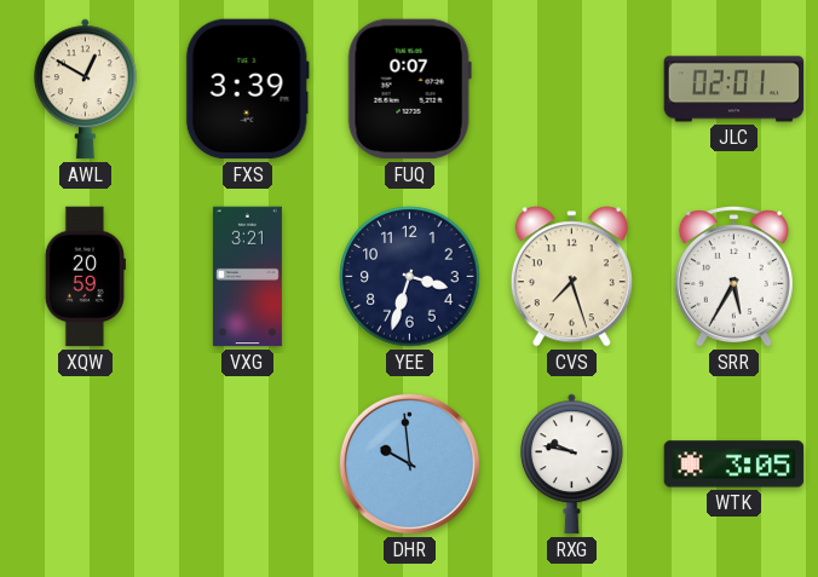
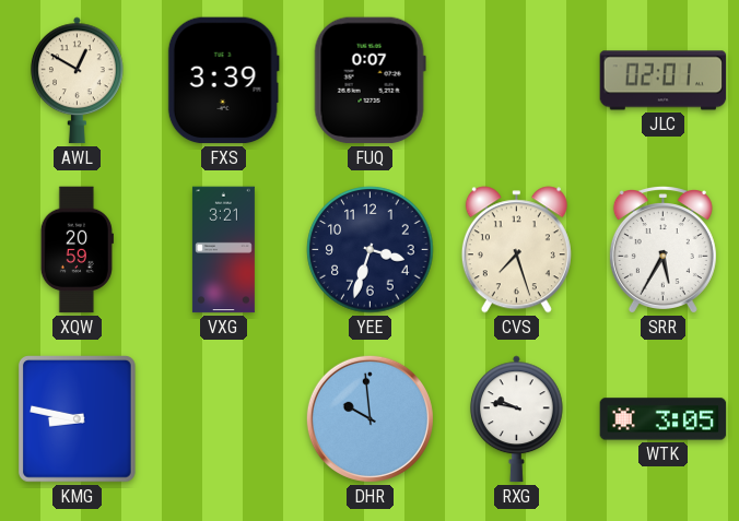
KMG: none -> 8:47 (77, 419)
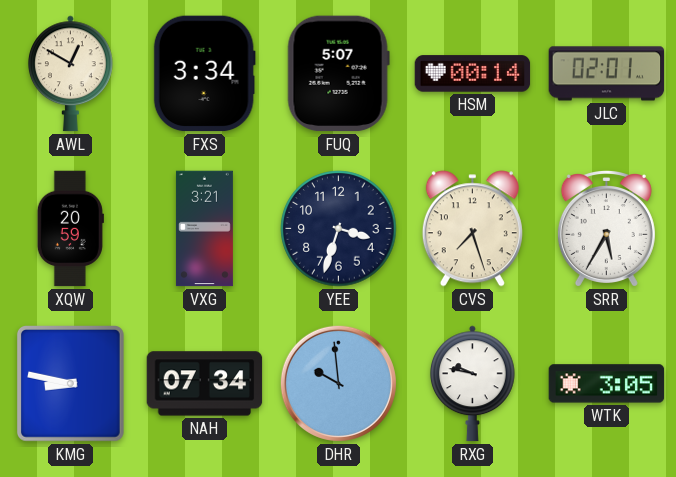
FXS: 3:39 -> 3:34 (204, 74)
FUQ: 0:07 -> 5:07 (338, 74)
HSM: none -> 00:14 (473, 74)
NAH: none -> 07:34 (205, 384)
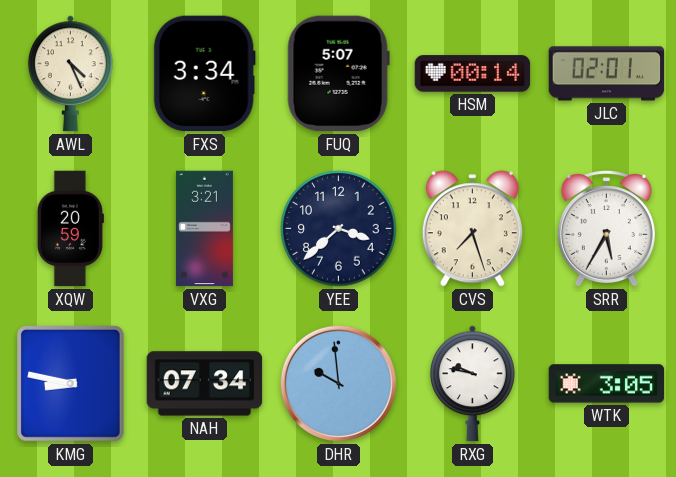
AWL: 12:50 -> 4:26 (71, 74)
YEE: 3:33 -> 3:38 (339, 229)
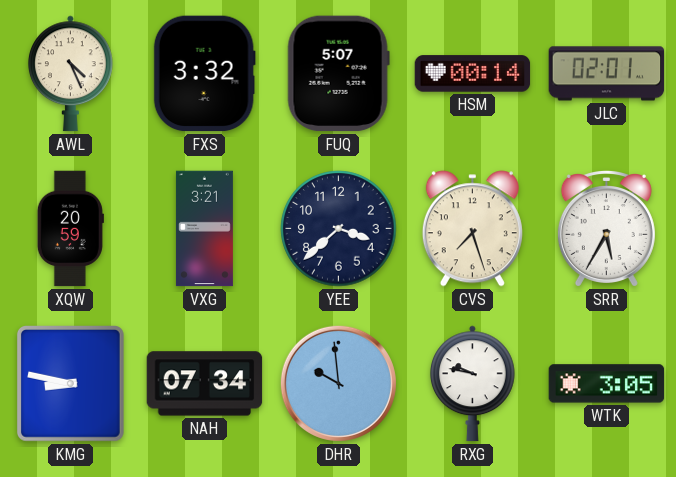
FXS: 3:34 -> 3:32 (204, 74)
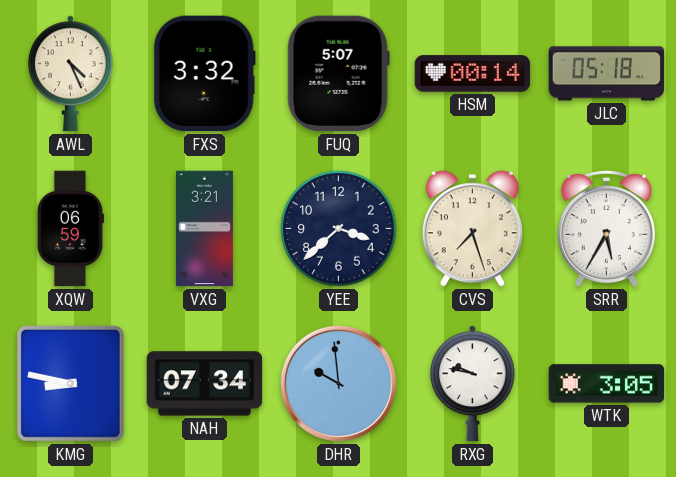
JLC: 02:01 -> 05:18 (607, 74)
XQW: 20:59 -> 06:59 (70, 229)
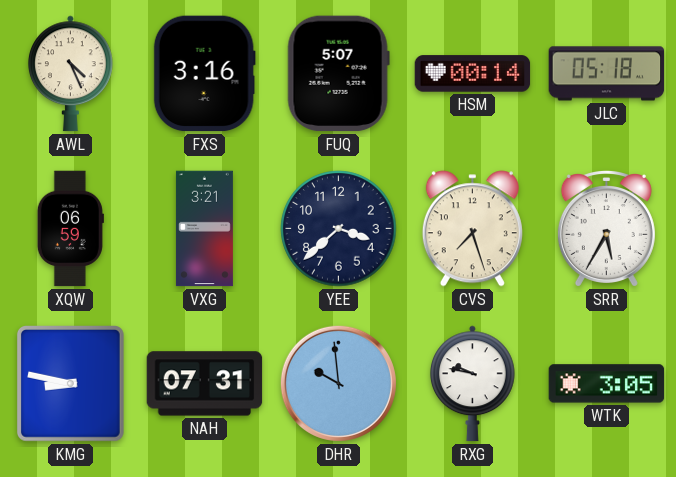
FXS: 3:32 -> 3:16 (204, 74)
NAH: 07:34 -> 07:31 (205, 384)
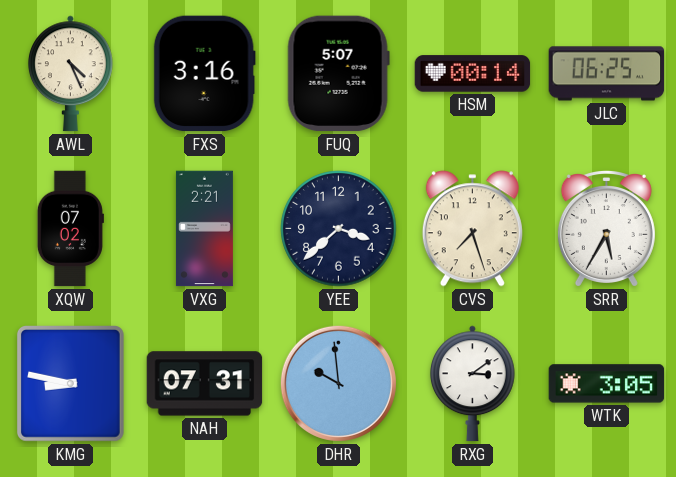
JLC: 05:18 -> 06:25 (607, 74)
XQW: 06:59 -> 07:02 (70, 229)
VXG: 3:21 -> 2:21 (204, 229)
RXG: 9:47 -> 3:09 (473, 384)
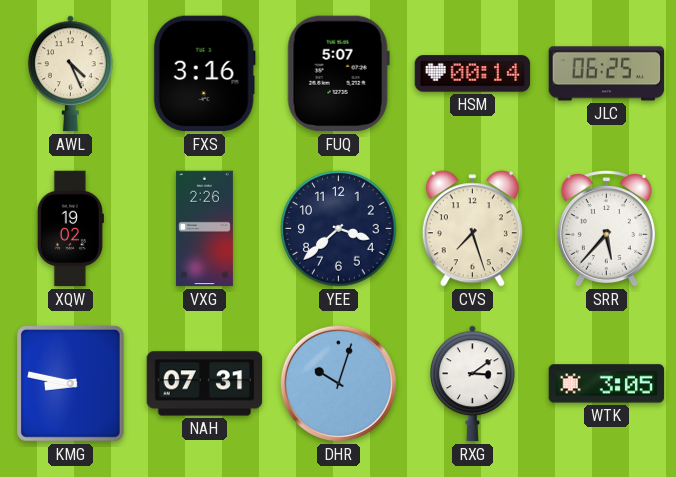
XQW: 07:02 -> 19:02 (70, 229)
VXG: 2:21 -> 2:26 (204, 229)
SRR: 5:35 -> 5:37 (606, 229)
DHR: 9:59 -> 10:03 (338, 383)
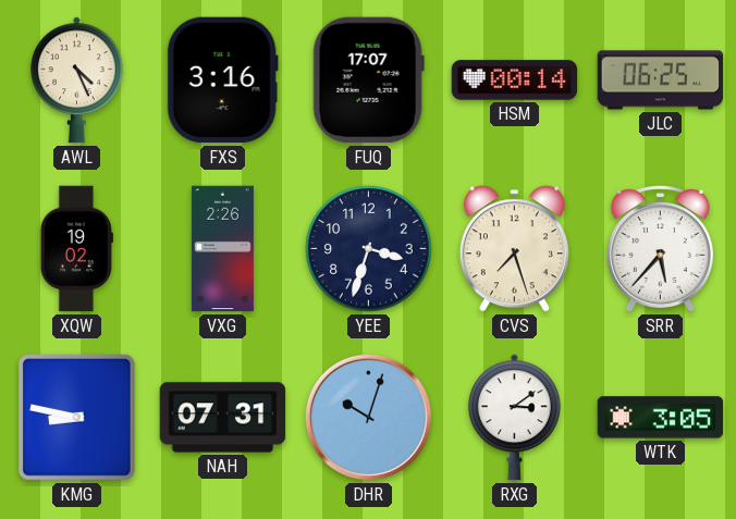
FUQ: 5:07 -> 17:07 (368, 81)
YEE: 3:38 -> 3:33 (369, 249)
